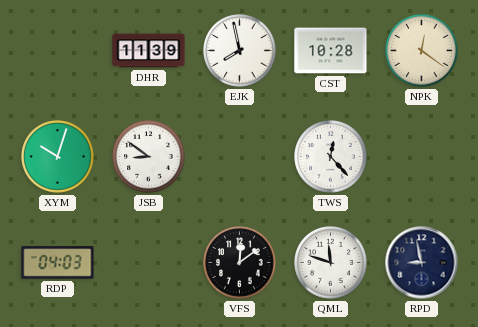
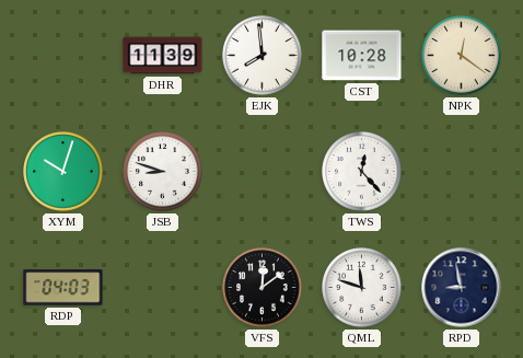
EJK: 7:58 -> 7:59 (263, 56)
JSB: 8:51 -> 8:48 (163, 172)
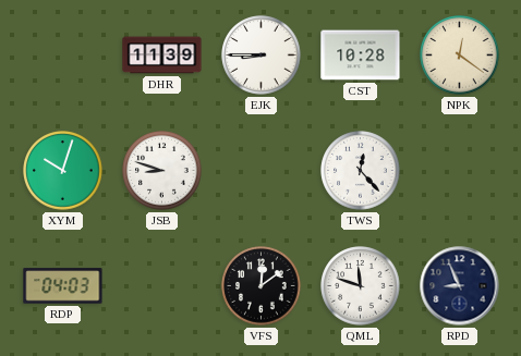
EJK: 7:59 -> 8:45 (262, 56)
RPD: 8:58 -> 8:56 (460, 286)
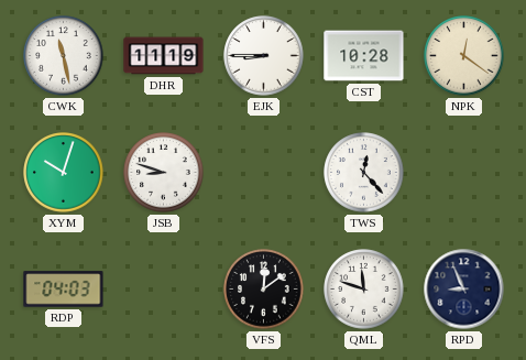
CWK: none -> 11:28 (64, 56)
DHR: 11:39 -> 11:19 (164, 56)
